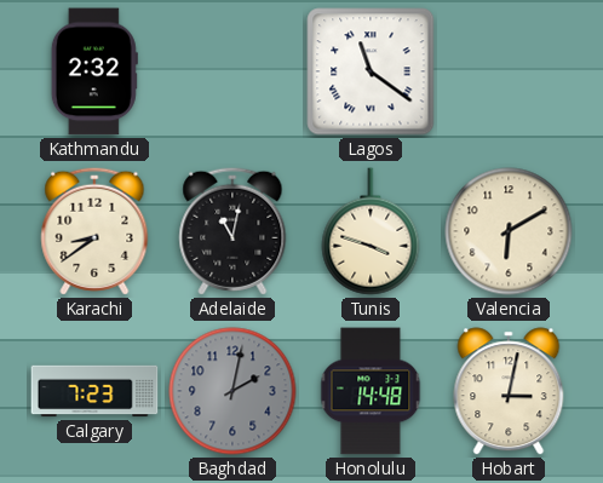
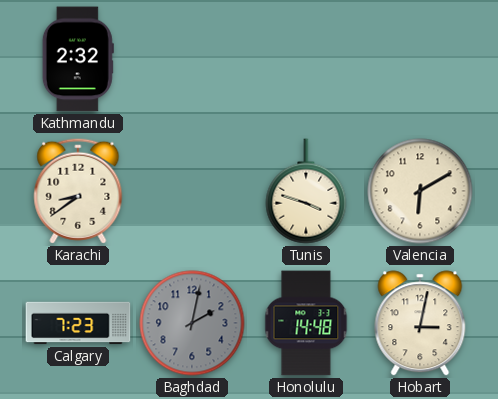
Lagos: 11:21 -> none (371, 71)
Adelaide: 11:02 -> none (232, 231)
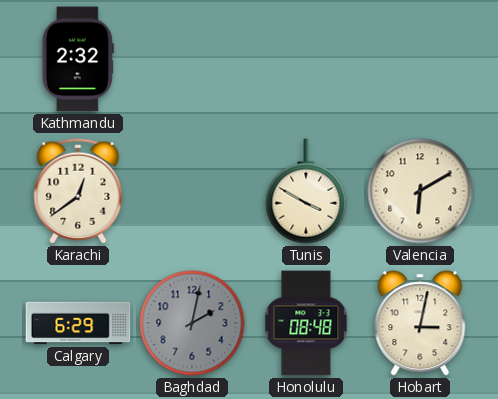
Karachi: 8:39 -> 12:39 (78, 191)
Tunis: 3:48 -> 3:50 (306, 191)
Calgary: 7:23 -> 6:29 (78, 323)
Honolulu: 14:48 -> 08:48 (306, 323)
